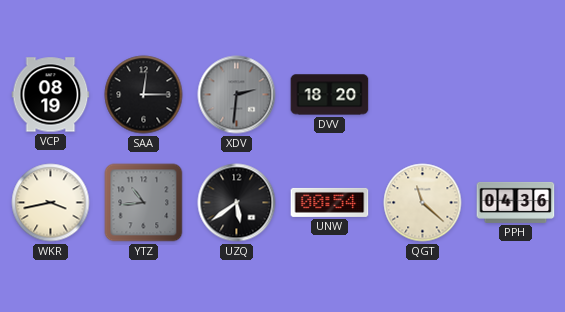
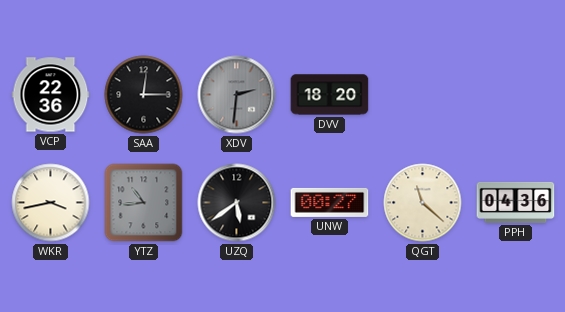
VCP: 08:19 -> 22:36 (51, 95)
UNW: 00:54 -> 00:27 (330, 202)
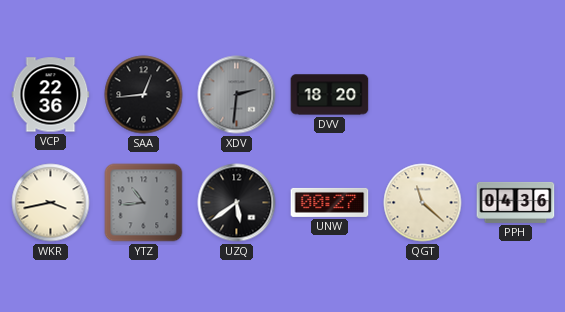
SAA: 12:15 -> 12:44 (144, 95)
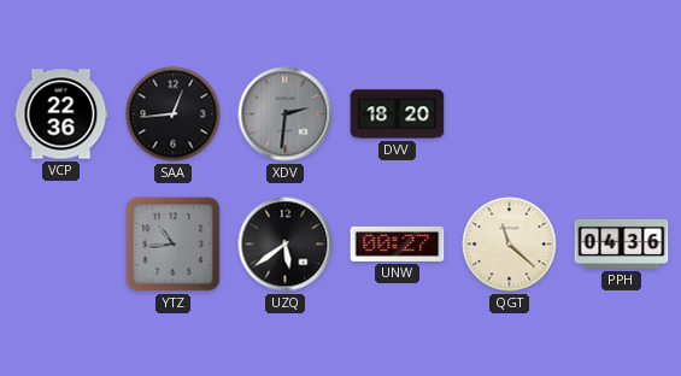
WKR: 3:43 -> none (51, 203)
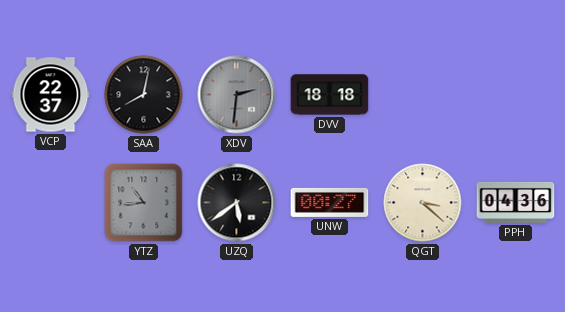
VCP: 22:36 -> 22:37 (51, 95)
SAA: 12:44 -> 8:02 (144, 95)
DVV: 18:20 -> 18:18 (330, 95)
QGT: 11:22 -> 3:22 (423, 203)
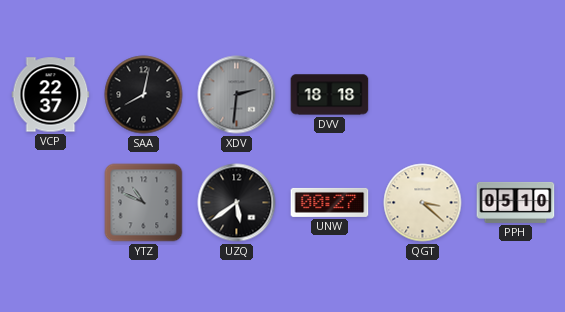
YTZ: 10:44 -> 10:49 (144, 203)
PPH: 04:36 -> 05:10 (516, 202)
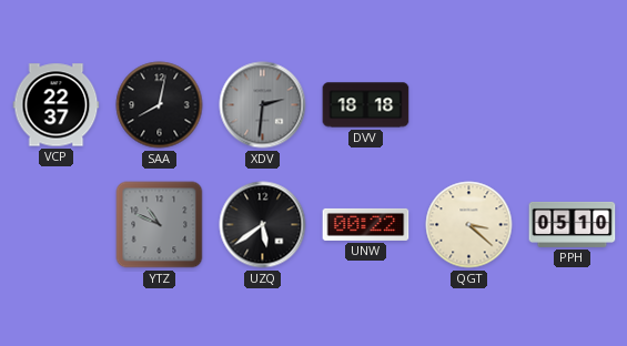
UNW: 00:27 -> 00:22 (366, 224)
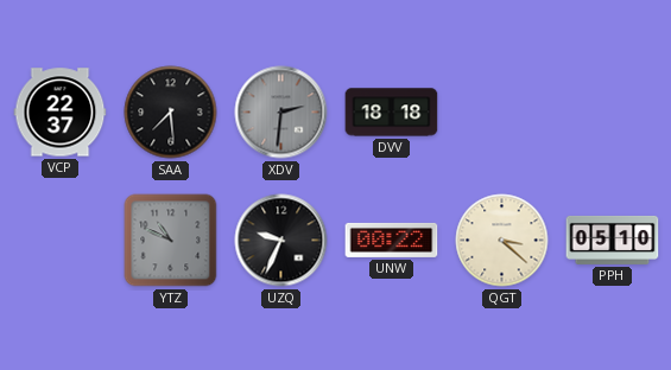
SAA: 8:02 -> 7:29 (171, 113)
UZQ: 5:39 -> 9:34 (281, 241)
